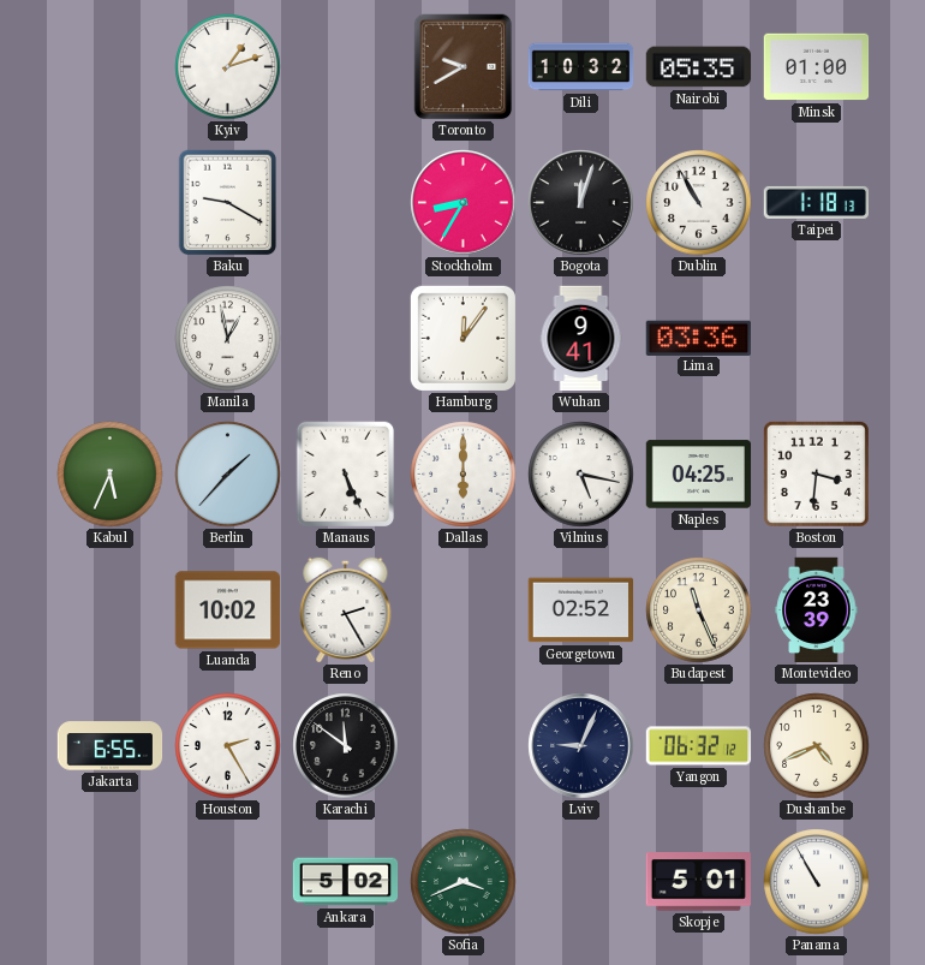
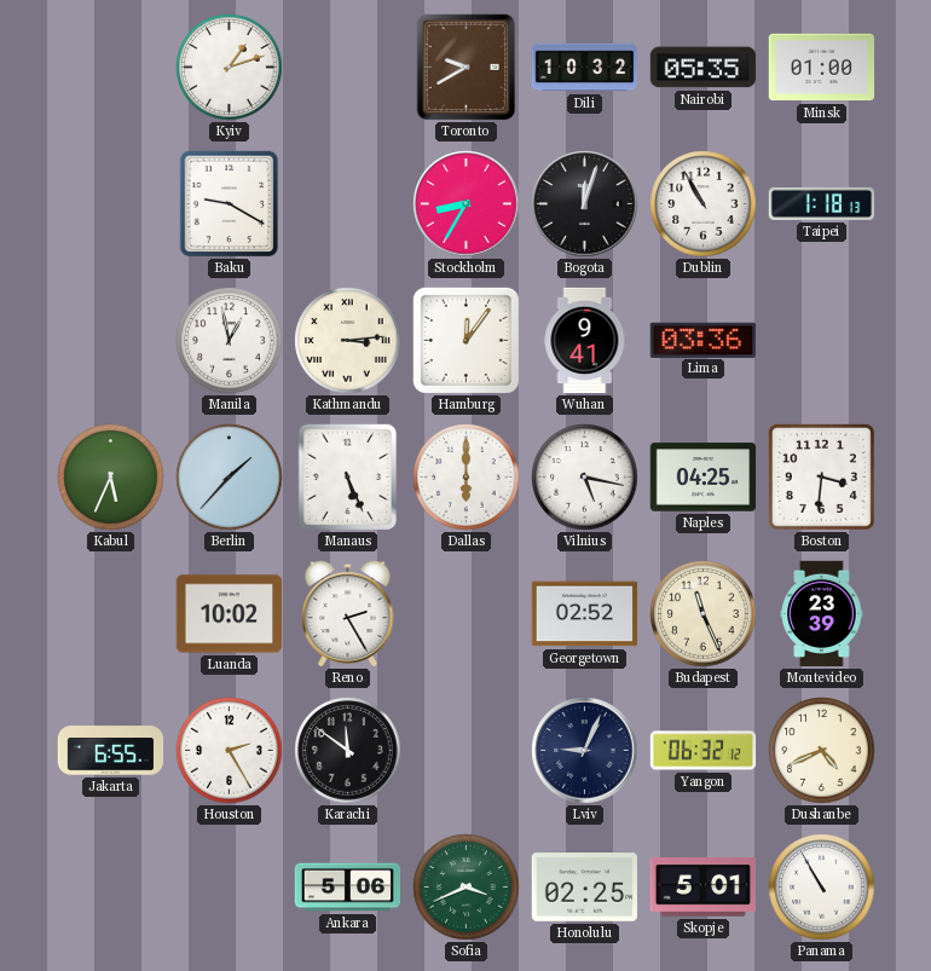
Kathmandu: none -> 3:14 (348, 341)
Ankara: 5:02 -> 5:06 (348, 888)
Honolulu: none -> 02:25 (584, 888)
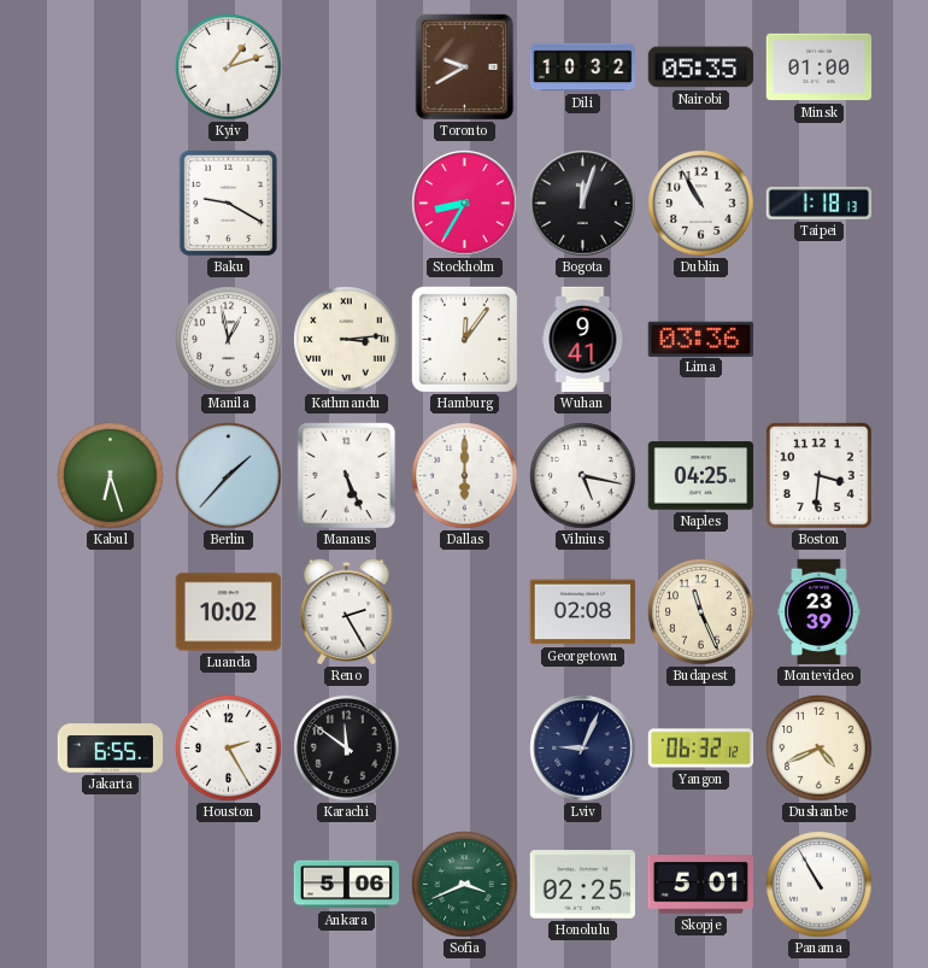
Kabul: 5:34 -> 6:27 (111, 476)
Georgetown: 02:52 -> 02:08 (583, 612)
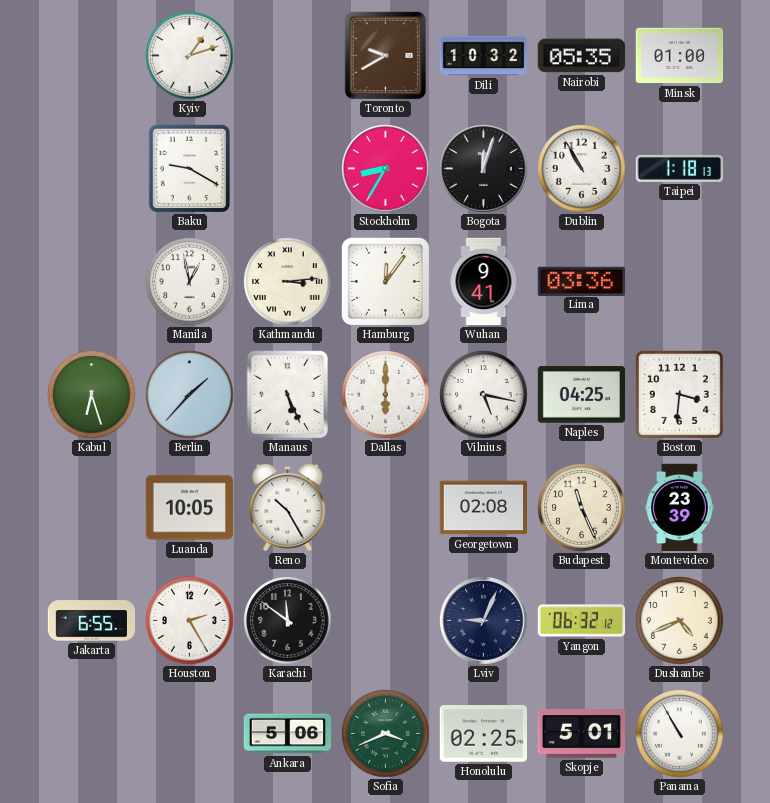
Luanda: 10:02 -> 10:05 (190, 508)
Reno: 2:25 -> 10:25 (288, 507)
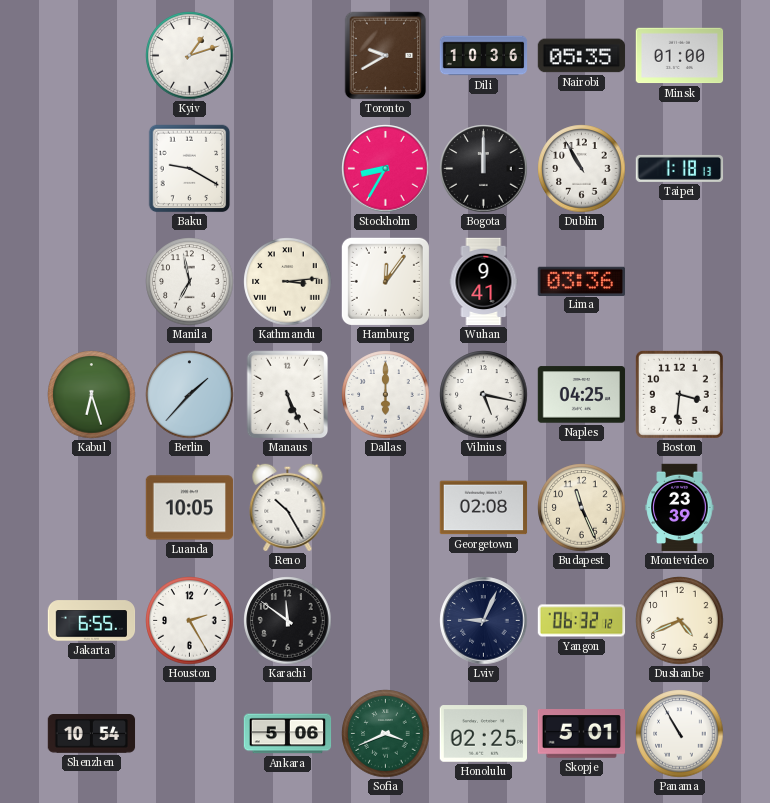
Dili: 10:32 -> 10:36 (484, 56)
Bogota: 12:03 -> 12:00 (484, 169)
Manila: 12:58 -> 6:58 (190, 282)
Shenzhen: none -> 10:54 (92, 734)
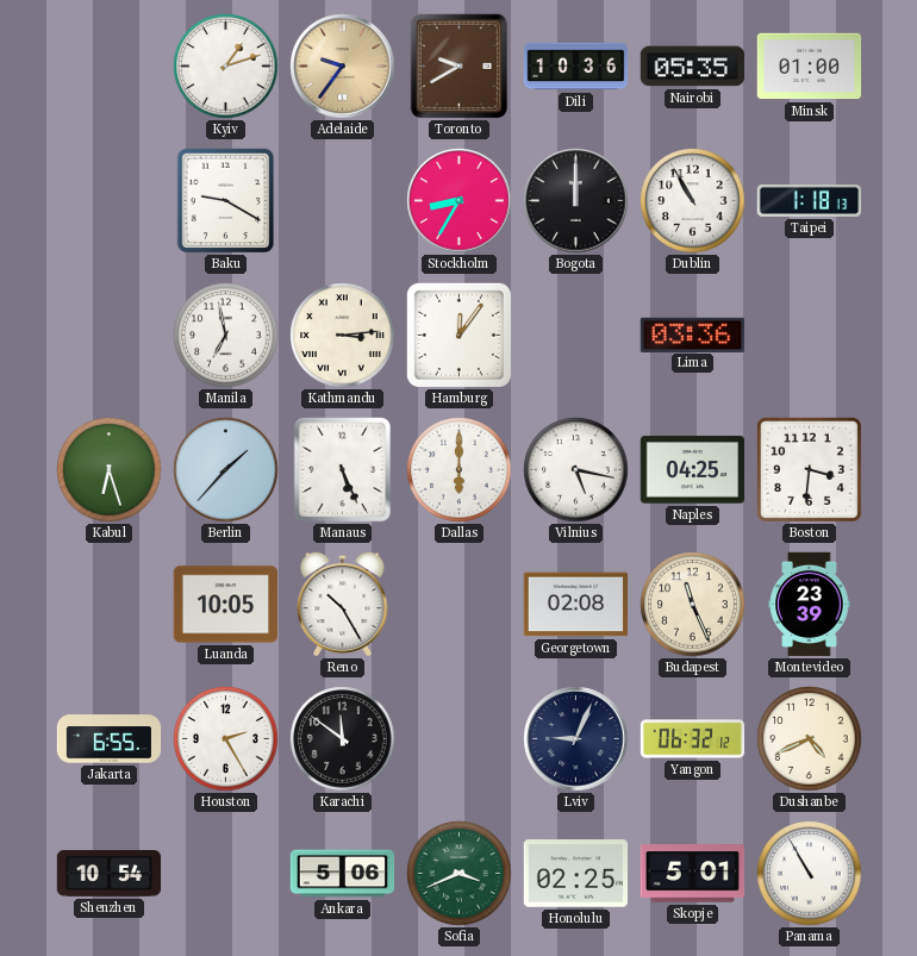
Adelaide: none -> 9:36 (343, 67)
Wuhan: 9:41 -> none (484, 282)
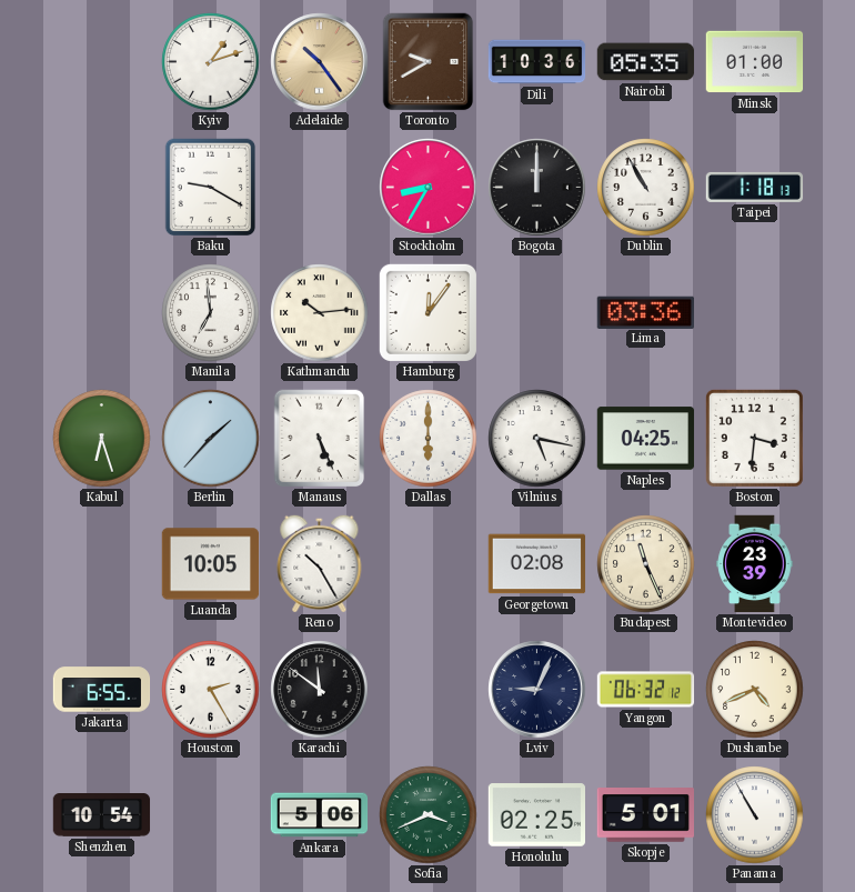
Adelaide: 9:36 -> 10:24 (320, 62)
Manila: 6:58 -> 6:59 (211, 313)
Kathmandu: 3:14 -> 10:14 (320, 313)
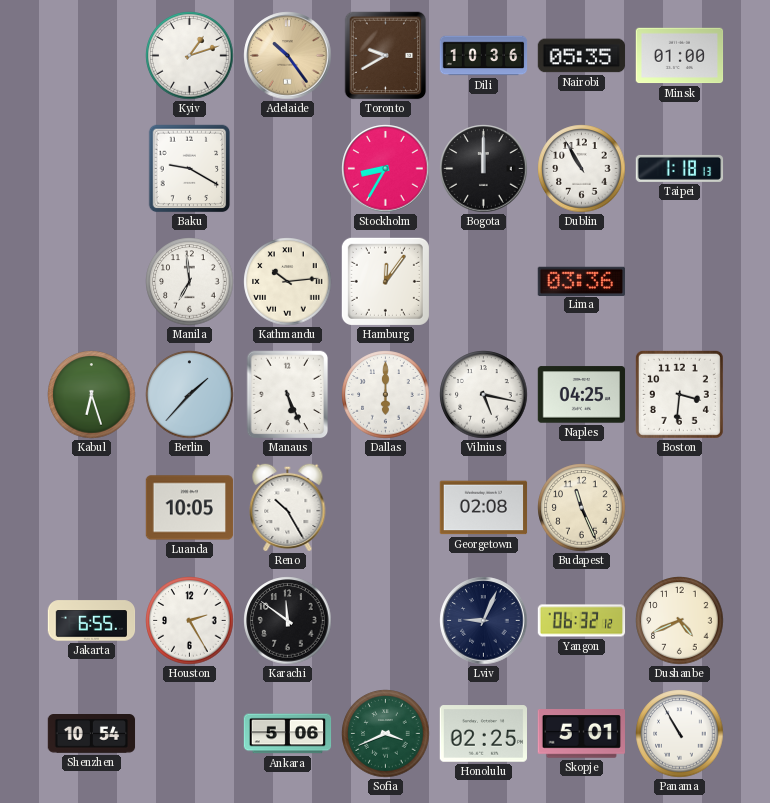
Montevideo: 23:39 -> none (755, 564)
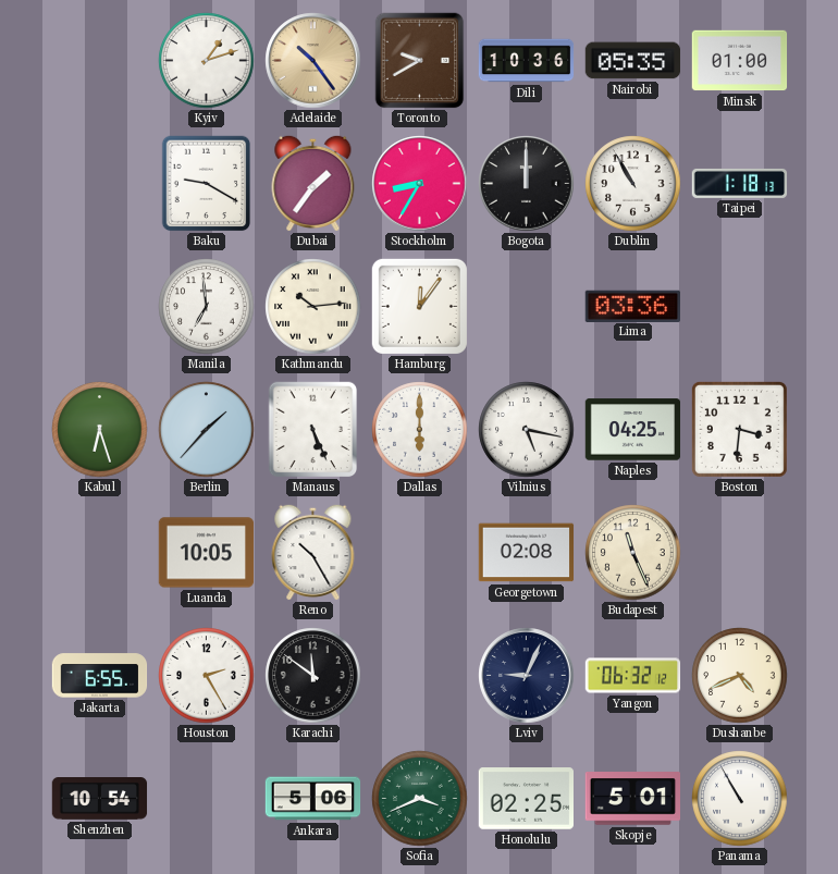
Dubai: none -> 1:36 (313, 183)
